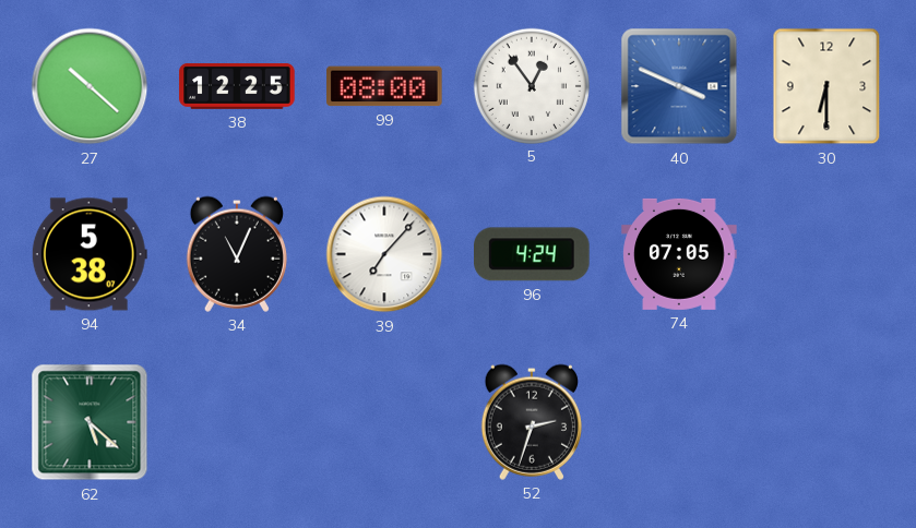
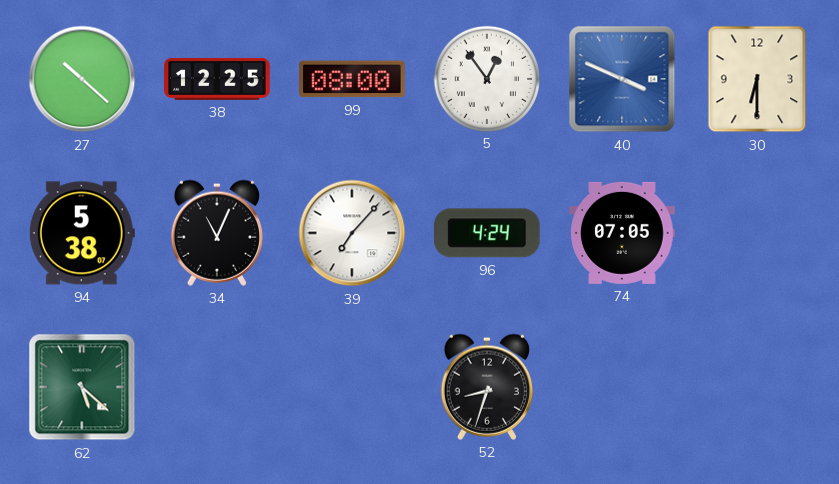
52: 2:33 -> 8:33 (487, 387)
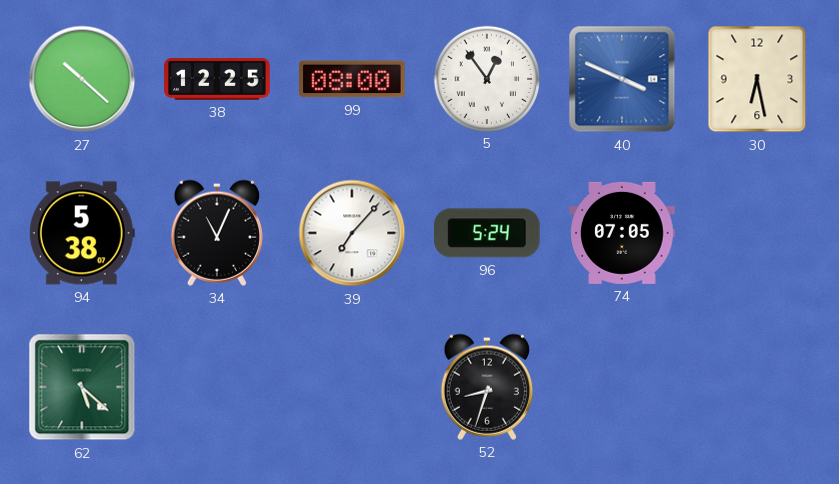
30: 6:30 -> 6:28 (757, 79)
96: 4:24 -> 5:24 (488, 233)
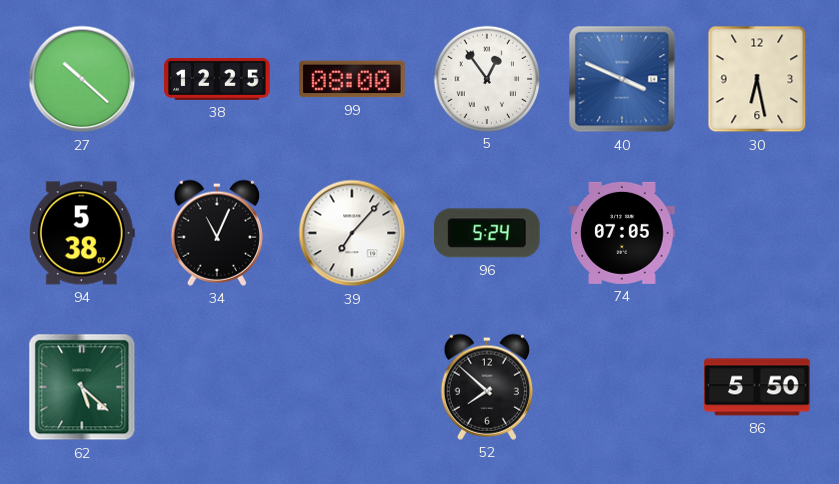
52: 8:33 -> 7:52 (487, 387)
86: none -> 5:50 (757, 387)
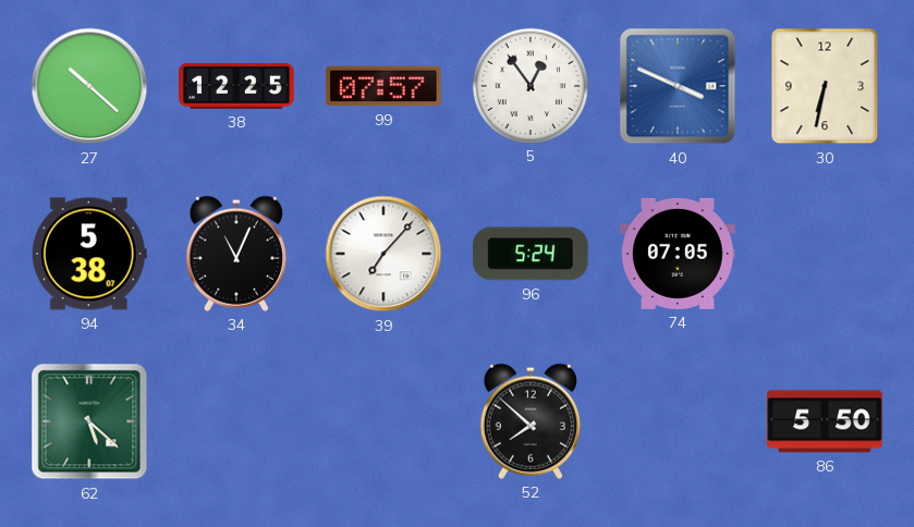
99: 08:00 -> 07:57 (383, 86)
30: 6:28 -> 6:32 (825, 86)
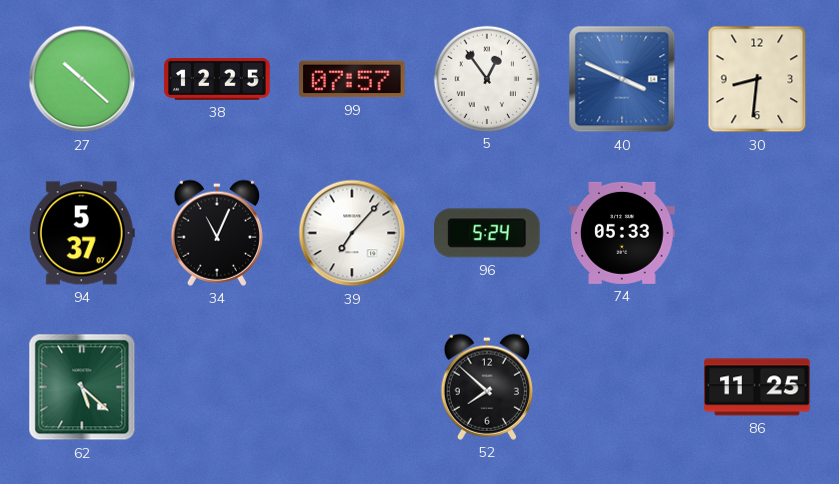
30: 6:32 -> 8:31 (757, 79)
94: 5:38 -> 5:37 (82, 233)
74: 07:05 -> 05:33 (622, 233)
86: 5:50 -> 11:25 (757, 387)
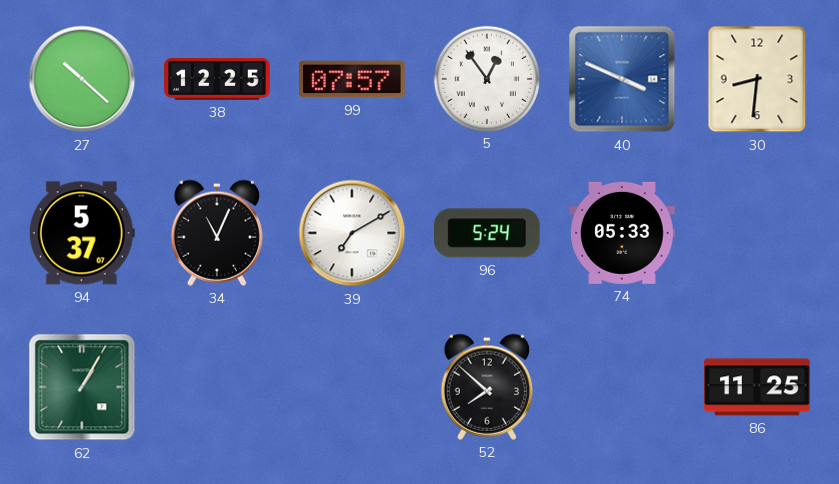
39: 7:07 -> 7:10 (352, 233)
62: 5:22 -> 1:05 (82, 387)
